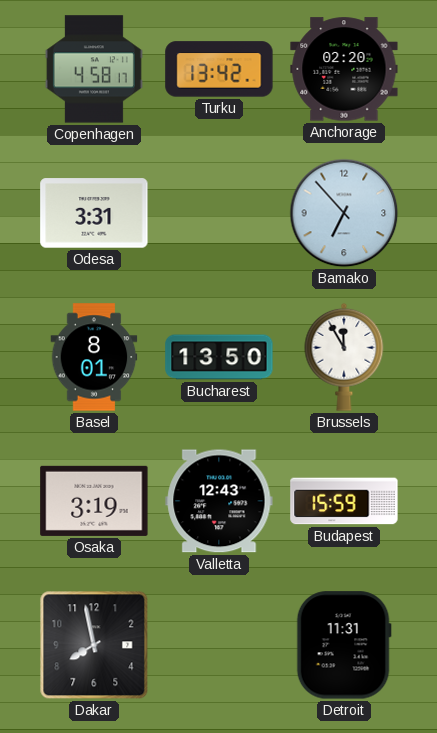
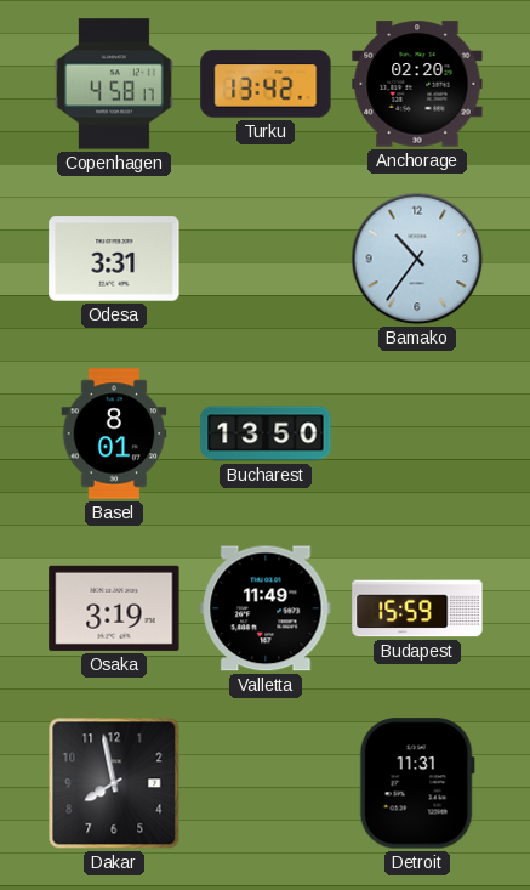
Bamako: 6:53 -> 10:36 (417, 259)
Brussels: 11:55 -> none (344, 357)
Valletta: 12:43 -> 11:49 (266, 608)
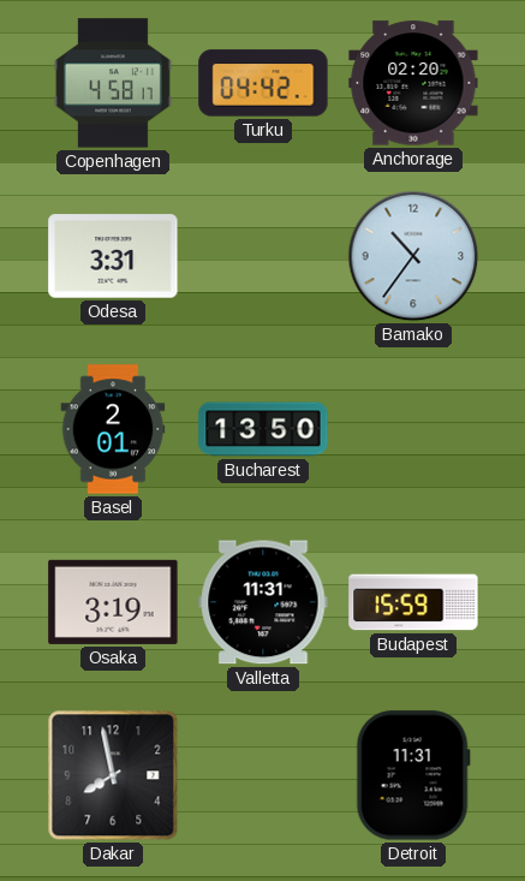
Turku: 13:42 -> 04:42 (263, 83)
Basel: 8:01 -> 2:01 (113, 429)
Valletta: 11:49 -> 11:31 (263, 602)
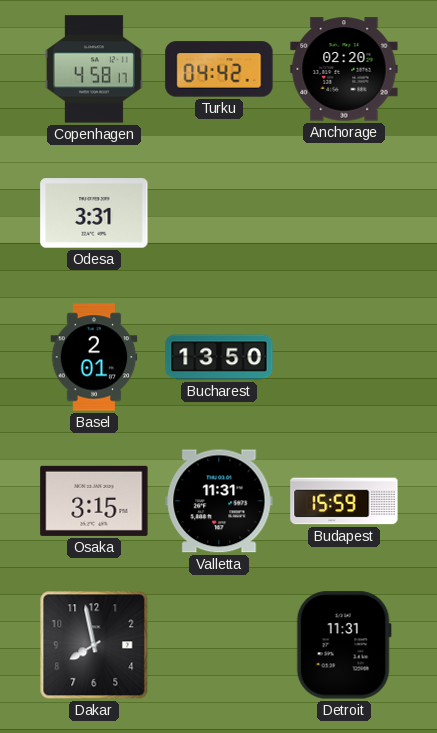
Bamako: 10:36 -> none (413, 256)
Osaka: 3:19 -> 3:15 (94, 501)
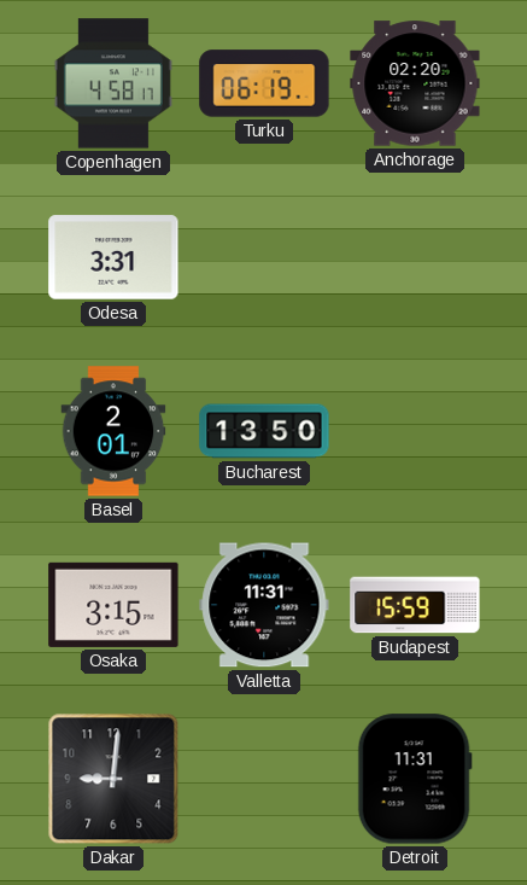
Turku: 04:42 -> 06:19 (264, 83)
Dakar: 7:58 -> 9:01 (113, 779)
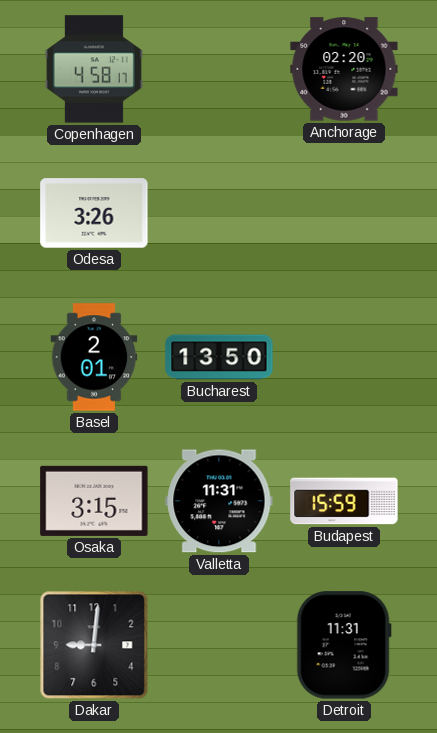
Turku: 06:19 -> none (264, 83)
Odesa: 3:31 -> 3:26 (94, 213)
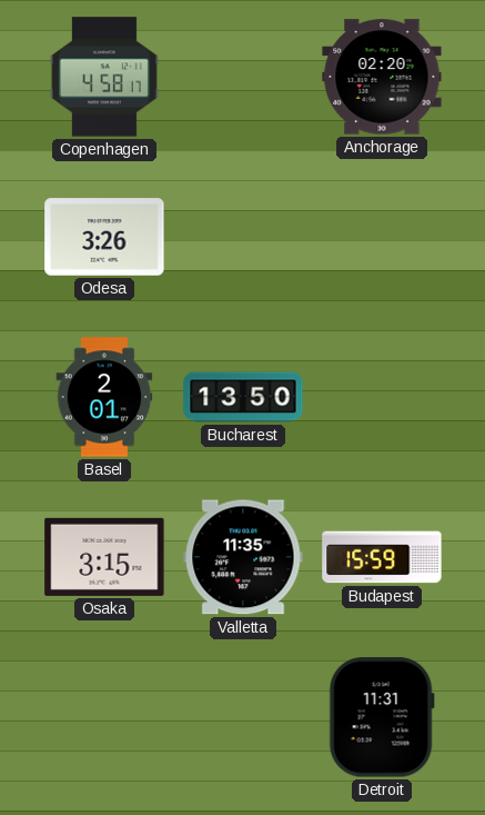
Valletta: 11:31 -> 11:35 (243, 557)
Dakar: 9:01 -> none (94, 645)
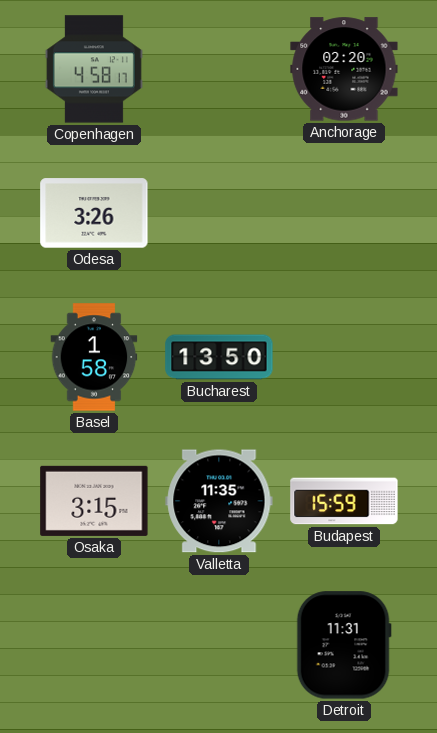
Basel: 2:01 -> 1:58 (94, 357)
